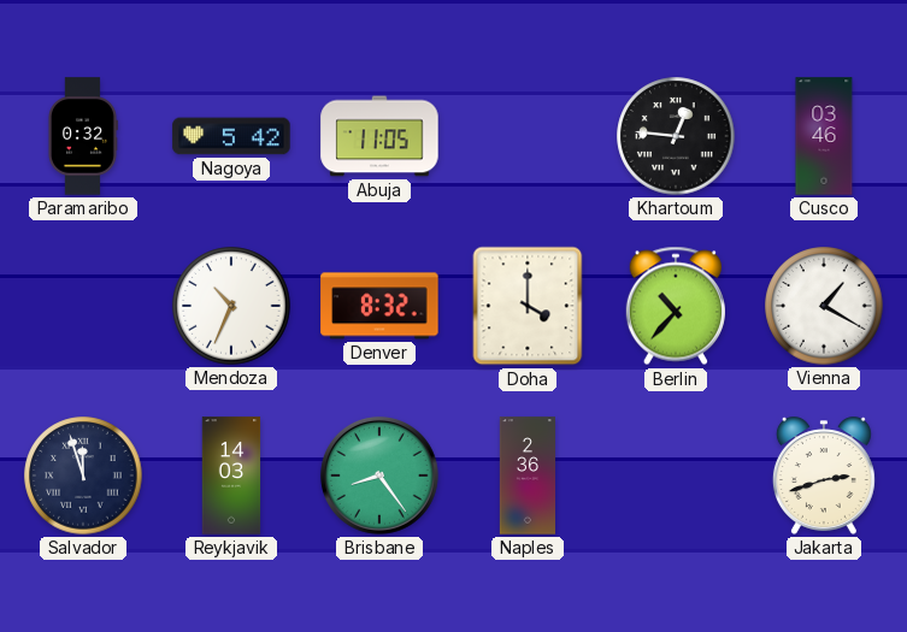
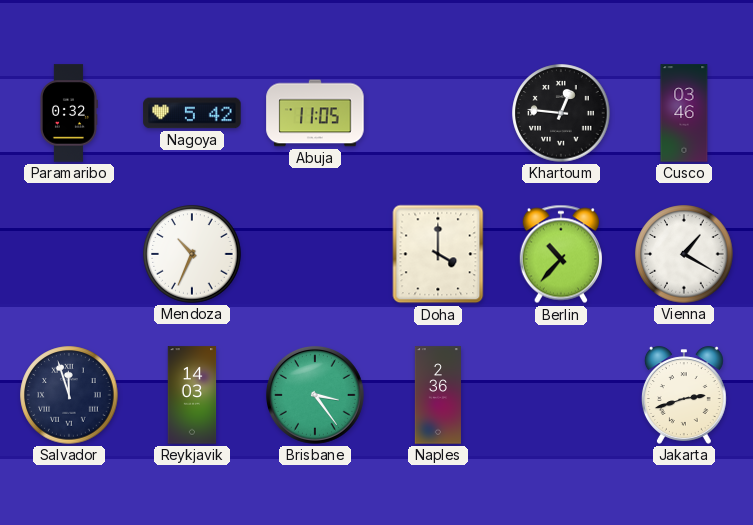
Denver: 8:32 -> none (379, 306)
Brisbane: 8:24 -> 3:24 (315, 395)
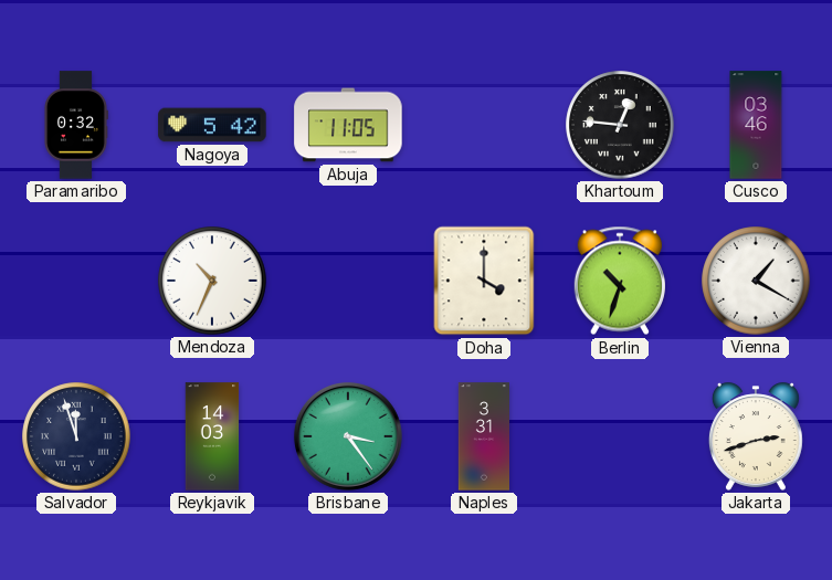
Berlin: 10:37 -> 10:33 (620, 281)
Naples: 2:36 -> 3:31 (483, 436)
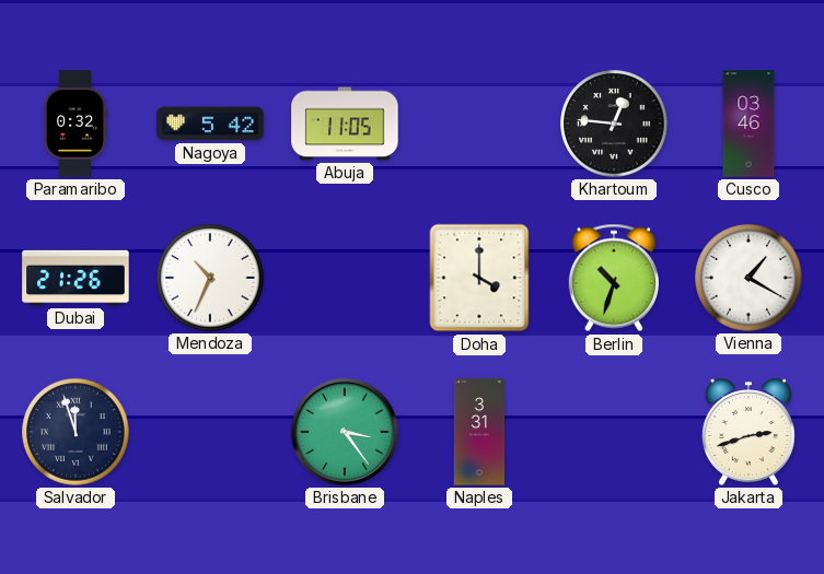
Dubai: none -> 21:26 (76, 278)
Reykjavik: 14:03 -> none (212, 436)
